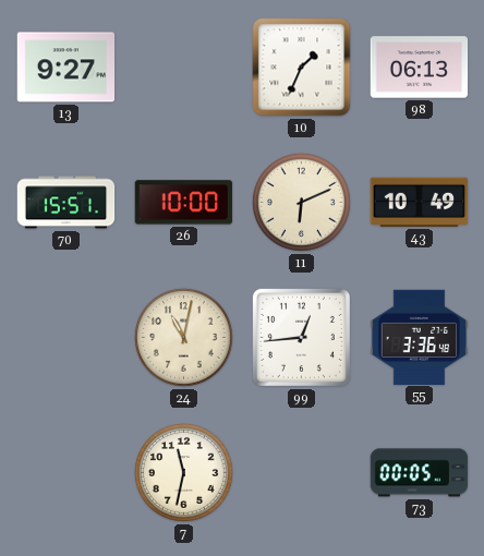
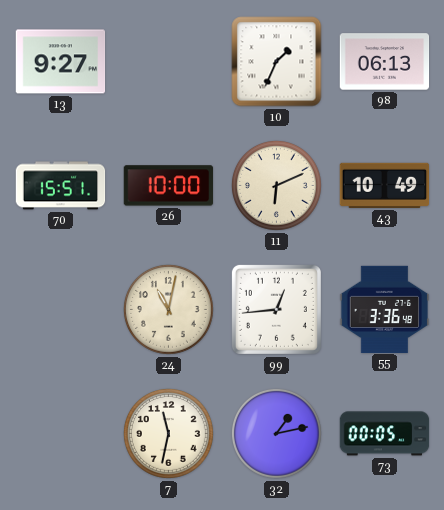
32: none -> 1:13 (277, 434)
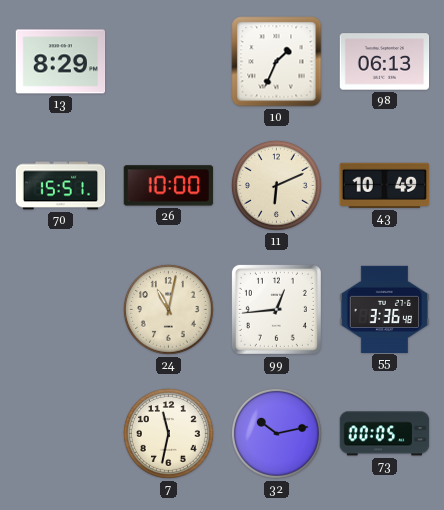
13: 9:27 -> 8:29 (61, 62)
32: 1:13 -> 10:13 (277, 434)
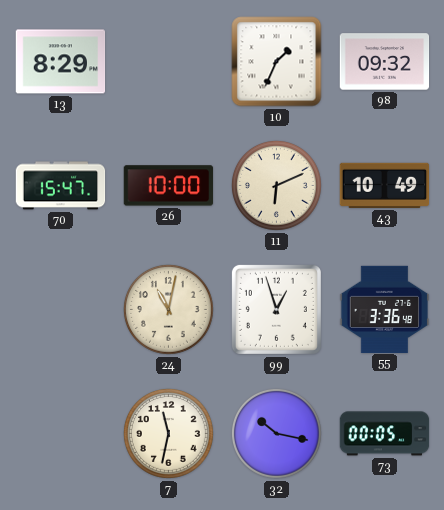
98: 06:13 -> 09:32 (385, 62)
70: 15:51 -> 15:47 (61, 186)
99: 12:44 -> 12:57 (276, 309)
32: 10:13 -> 10:17 (277, 434)
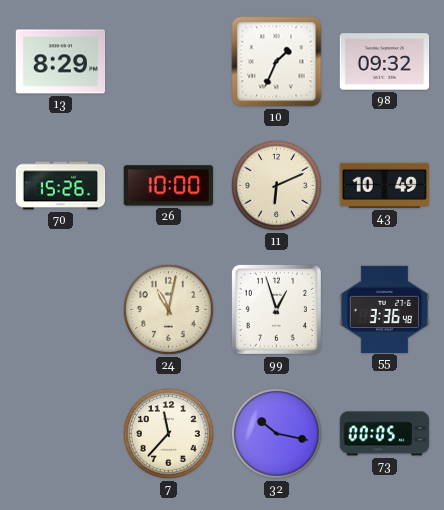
70: 15:47 -> 15:26 (61, 186)
7: 11:32 -> 11:37 (169, 434)
